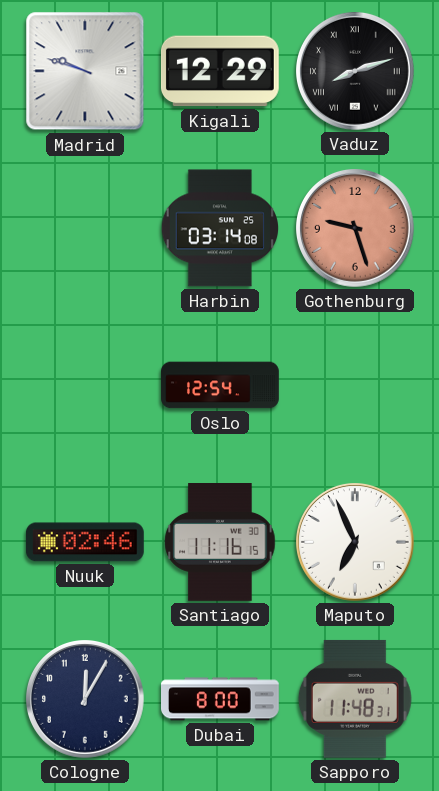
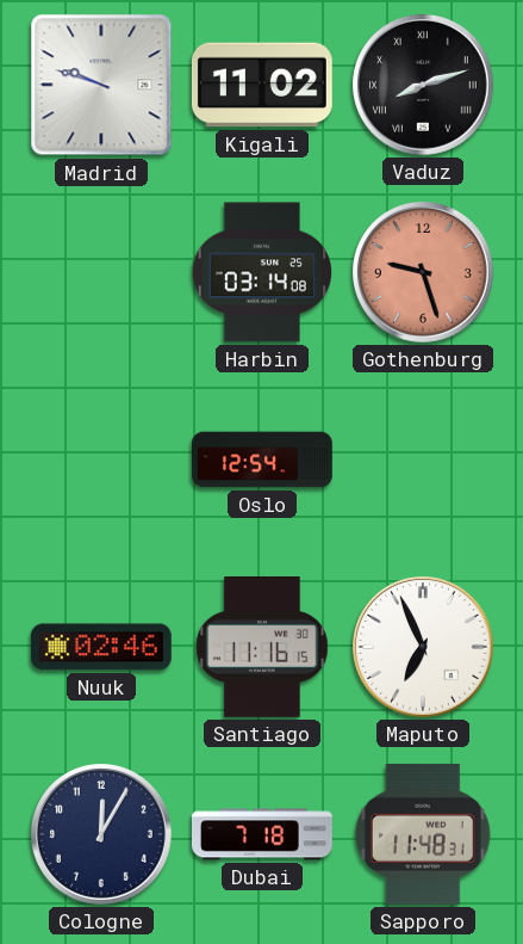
Kigali: 12:29 -> 11:02 (262, 85)
Dubai: 8:00 -> 7:18 (263, 834)
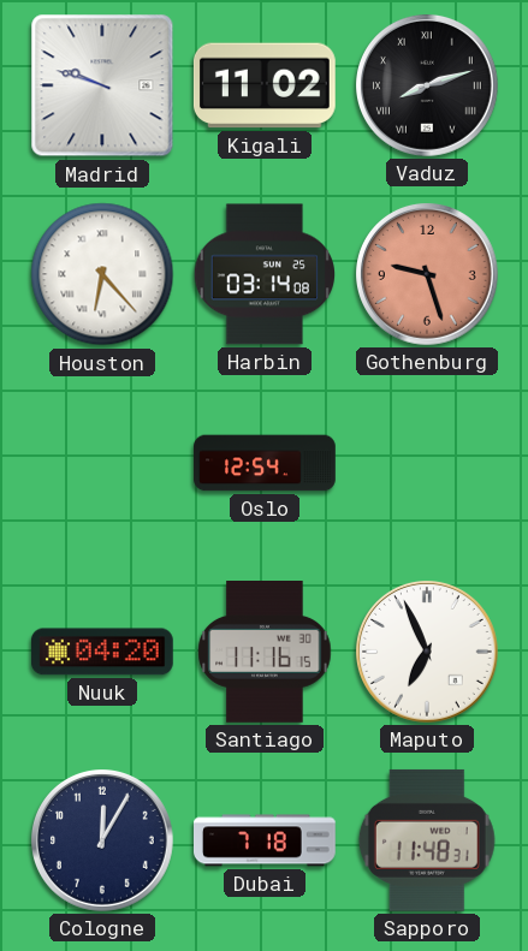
Houston: none -> 6:23 (102, 274)
Nuuk: 02:46 -> 04:20 (102, 652)
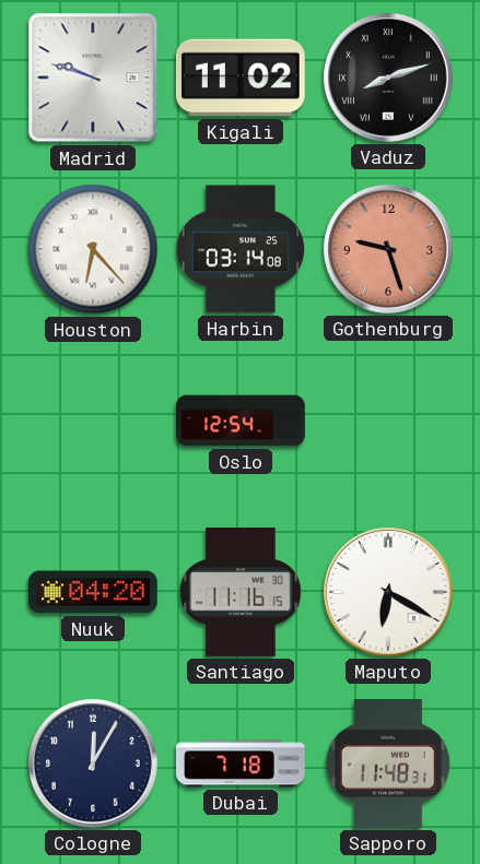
Maputo: 6:56 -> 6:20 (389, 593)
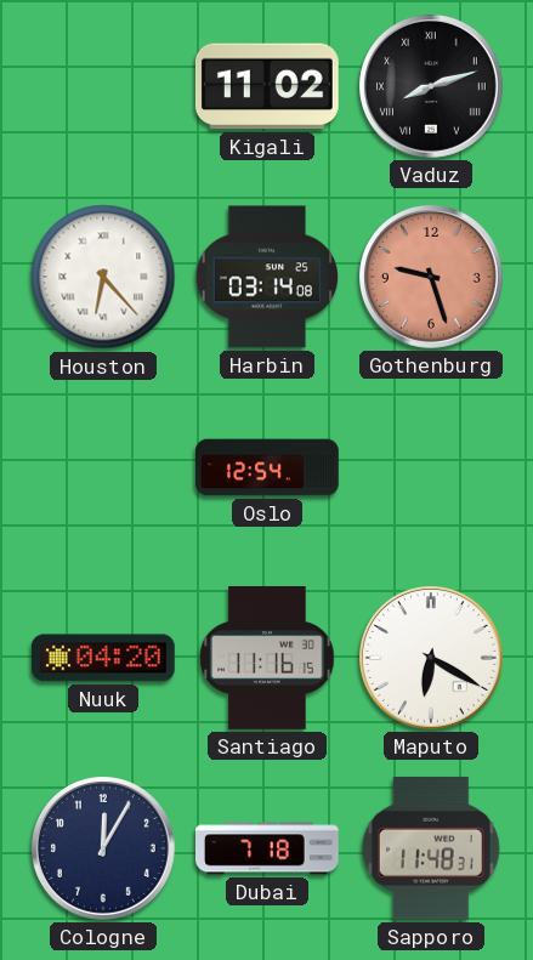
Madrid: 9:48 -> none (93, 78)
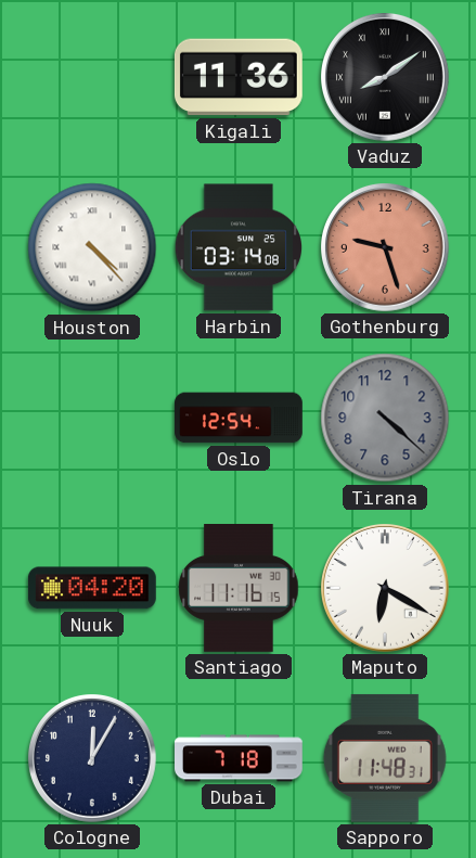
Kigali: 11:02 -> 11:36 (239, 77)
Vaduz: 8:12 -> 8:09 (386, 78)
Houston: 6:23 -> 4:23 (92, 247)
Tirana: none -> 4:22 (385, 418)
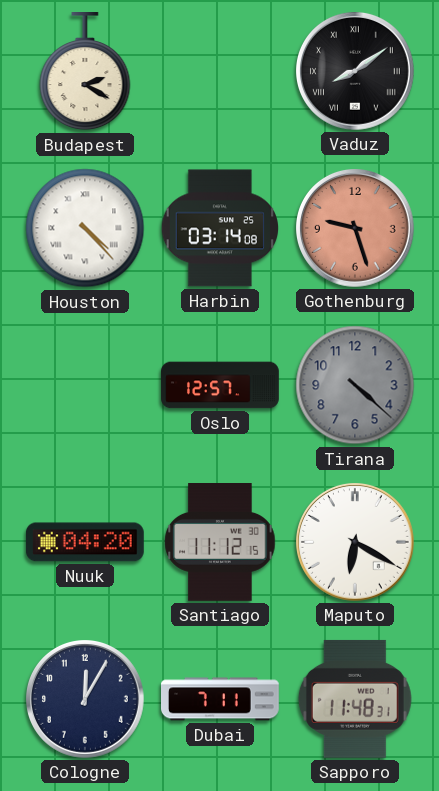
Budapest: none -> 2:20 (85, 72)
Kigali: 11:36 -> none (239, 77)
Oslo: 12:54 -> 12:57 (220, 385)
Santiago: 11:16 -> 11:12 (220, 543)
Dubai: 7:18 -> 7:11 (221, 699)
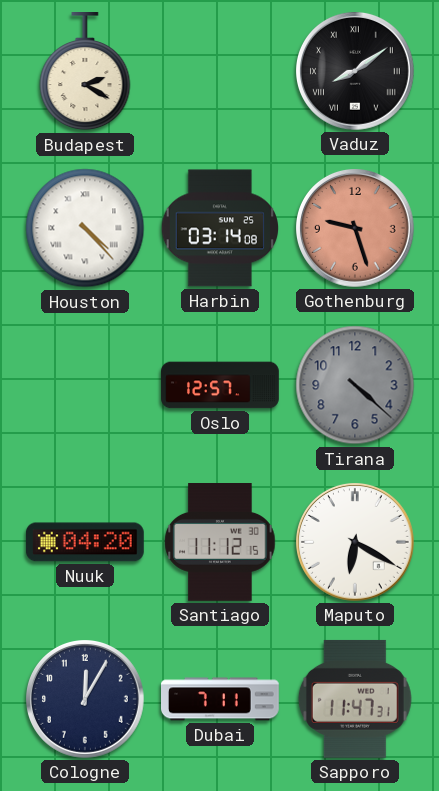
Sapporo: 11:48 -> 11:47 (355, 699)
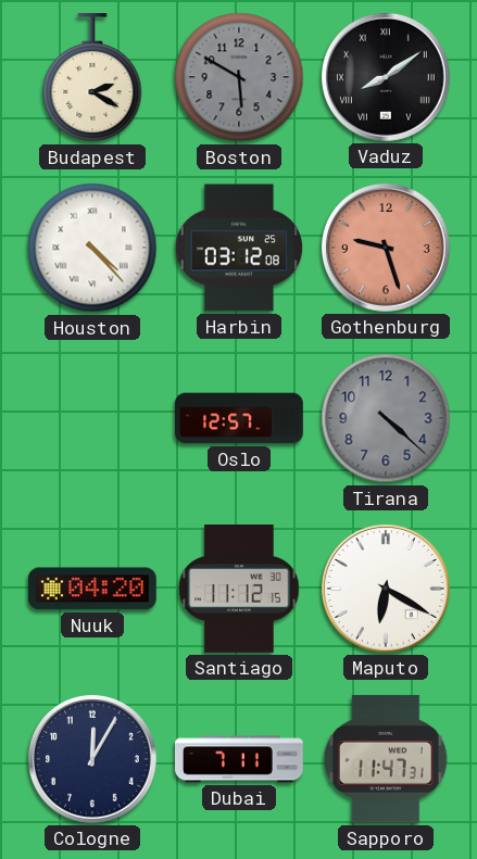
Boston: none -> 5:50 (239, 77)
Harbin: 03:14 -> 03:12 (238, 248)
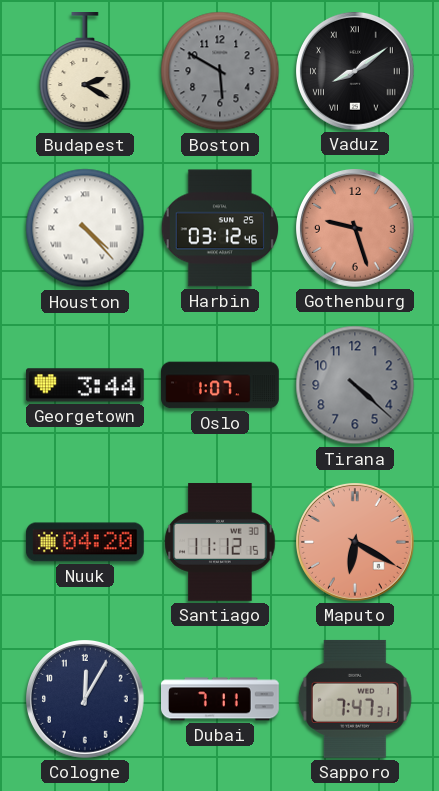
Harbin: 03:12:08 -> 03:12:46 (219, 228)
Georgetown: none -> 3:44 (85, 385)
Oslo: 12:57 -> 1:07 (220, 385)
Maputo dial: white -> salmon (356, 543)
Sapporo: 11:47 -> 7:47 (355, 699)
